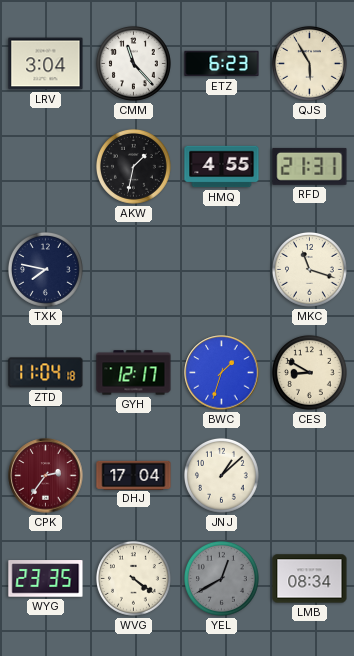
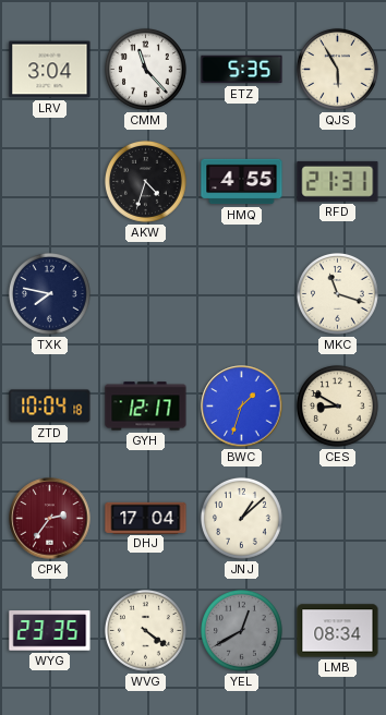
ETZ: 6:23 -> 5:35 (242, 70)
AKW: 1:32 -> 4:33 (146, 182)
ZTD: 11:04 -> 10:04 (50, 407)
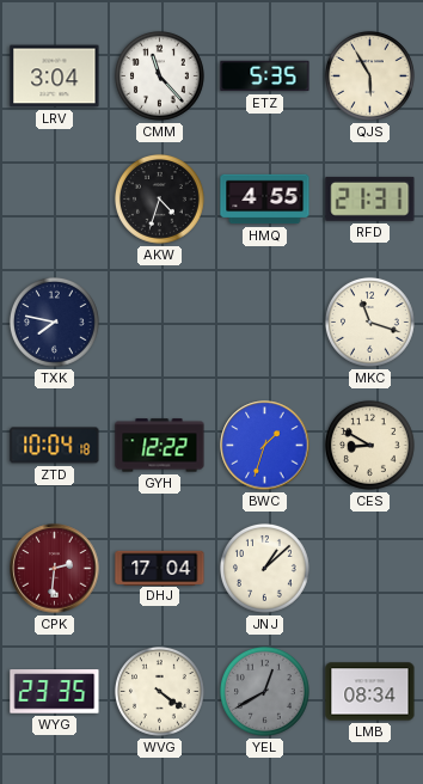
GYH: 12:17 -> 12:22 (160, 446)
CPK: 2:36 -> 2:31 (55, 569)
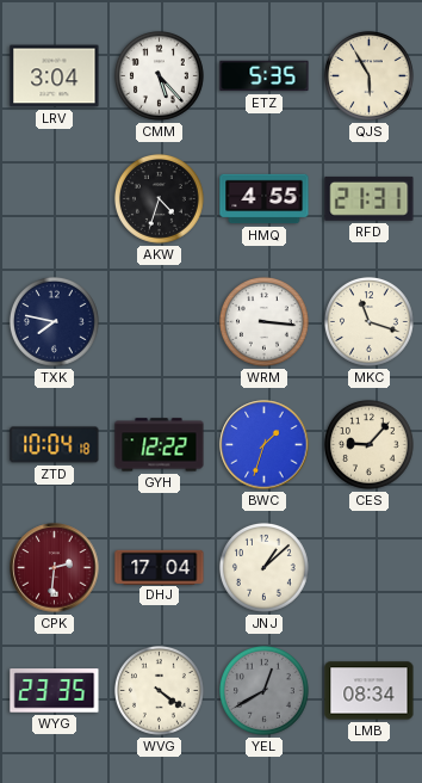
CMM: 11:23 -> 5:23 (160, 76)
WRM: none -> 3:16 (265, 322)
CES: 8:50 -> 9:07 (370, 445)
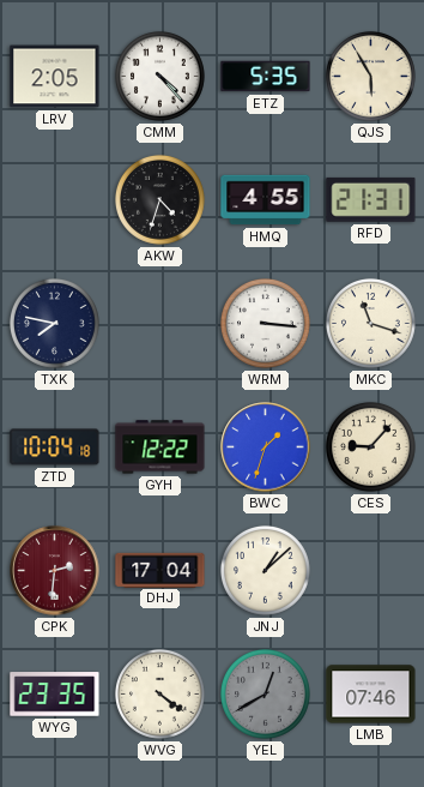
LRV: 3:04 -> 2:05 (55, 77)
CMM: 5:23 -> 4:23 (160, 77)
LMB: 08:34 -> 07:46 (371, 695)
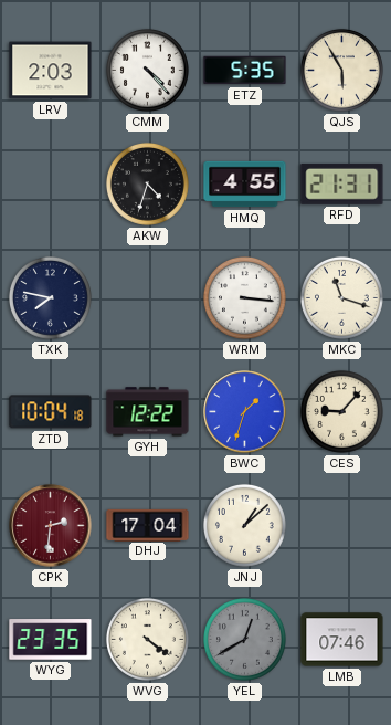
LRV: 2:05 -> 2:03 (51, 71)
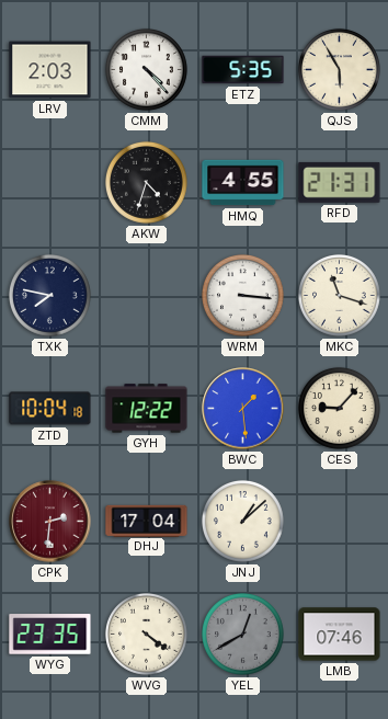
BWC: 1:33 -> 1:29 (243, 409)
